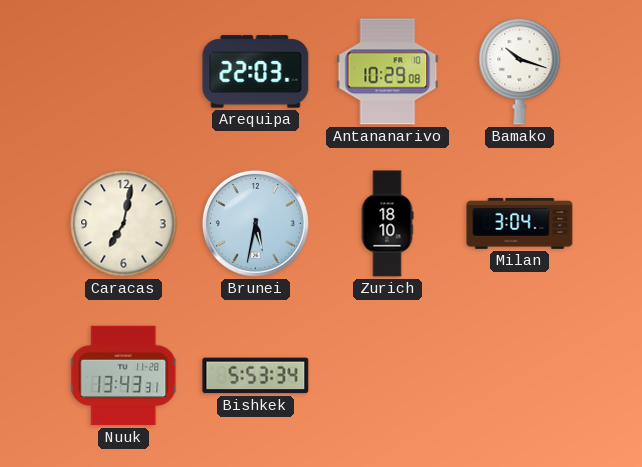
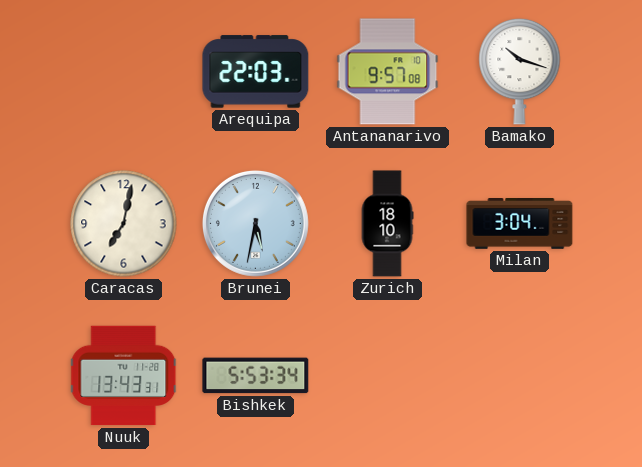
Antananarivo: 10:29 -> 9:57 (388, 72)
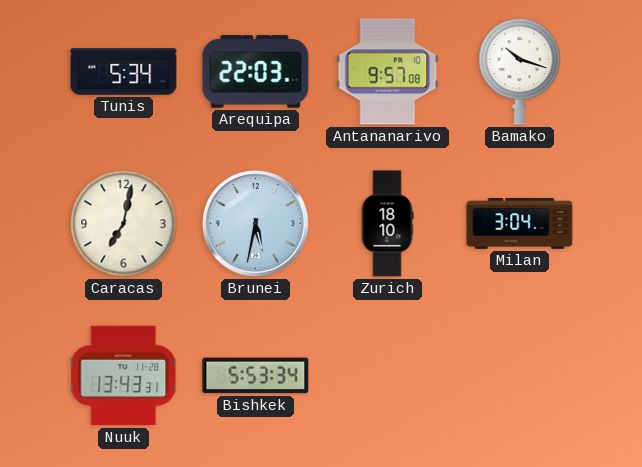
Tunis: none -> 5:34 (124, 72)
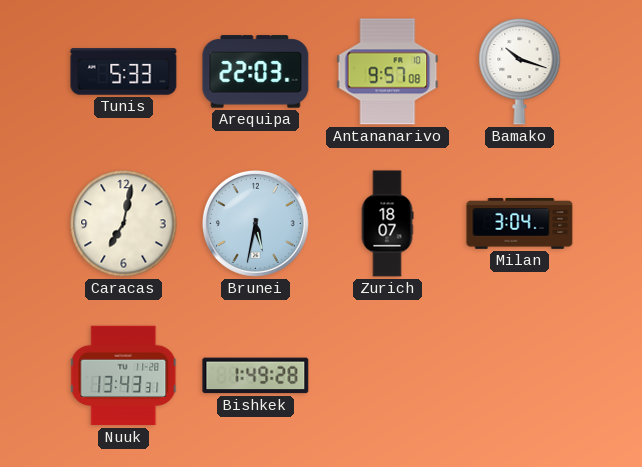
Tunis: 5:34 -> 5:33 (124, 72)
Zurich: 18:10 -> 18:07 (387, 224)
Bishkek: 5:53 -> 1:49 (256, 376)
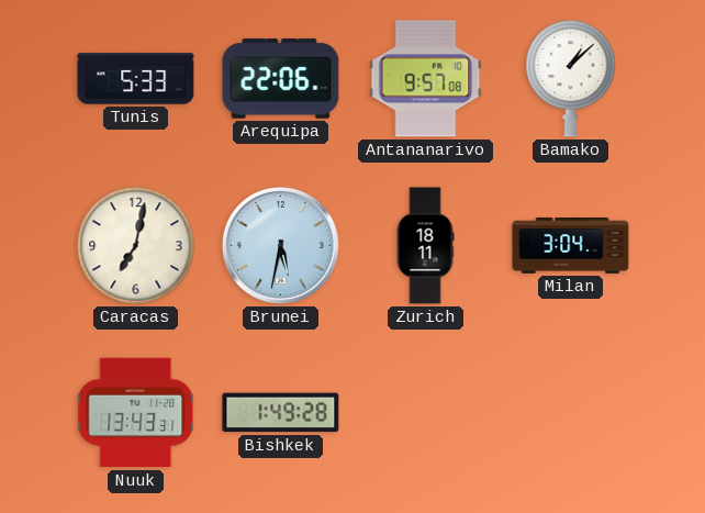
Arequipa: 22:03 -> 22:06 (281, 79)
Bamako: 10:18 -> 1:08 (571, 78)
Zurich: 18:07 -> 18:11 (425, 246)
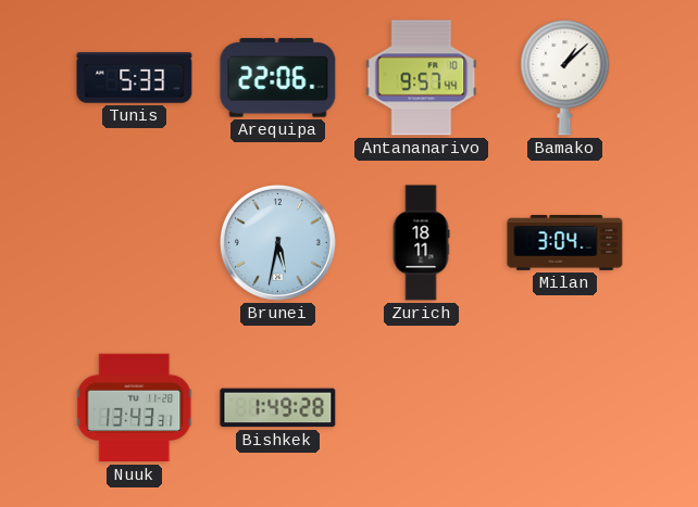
Antananarivo: 9:57:08 -> 9:57:44 (422, 78)
Caracas: 7:02 -> none (136, 246)
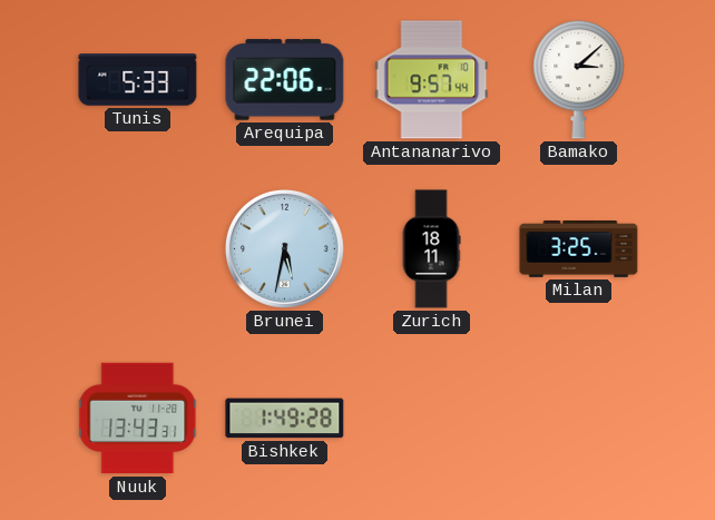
Bamako: 1:08 -> 3:08 (579, 79)
Milan: 3:04 -> 3:25 (579, 249)
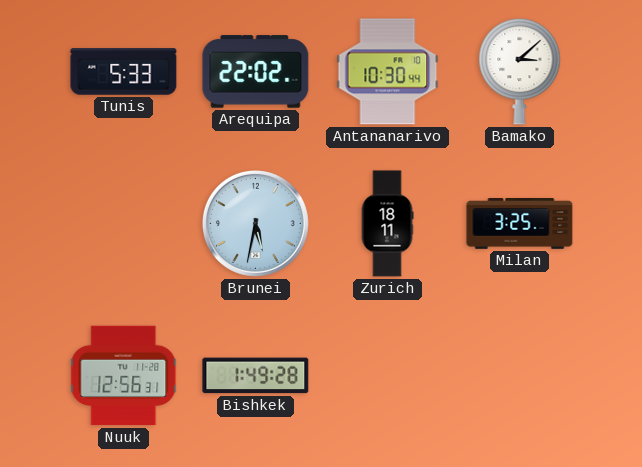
Arequipa: 22:06 -> 22:02 (256, 72)
Antananarivo: 9:57 -> 10:30 (388, 72)
Nuuk: 13:43 -> 12:56 (124, 376)
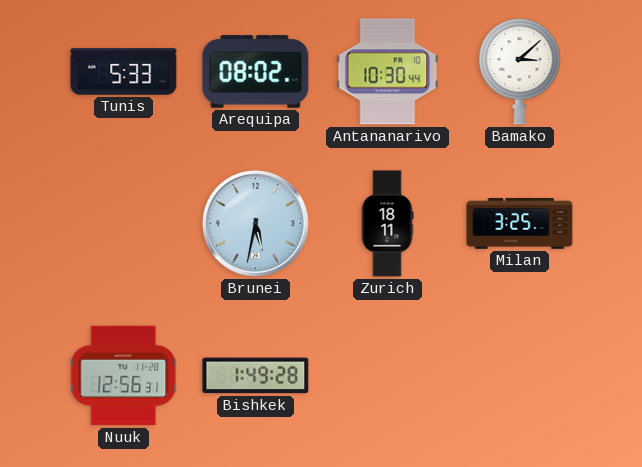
Arequipa: 22:02 -> 08:02 (256, 72)
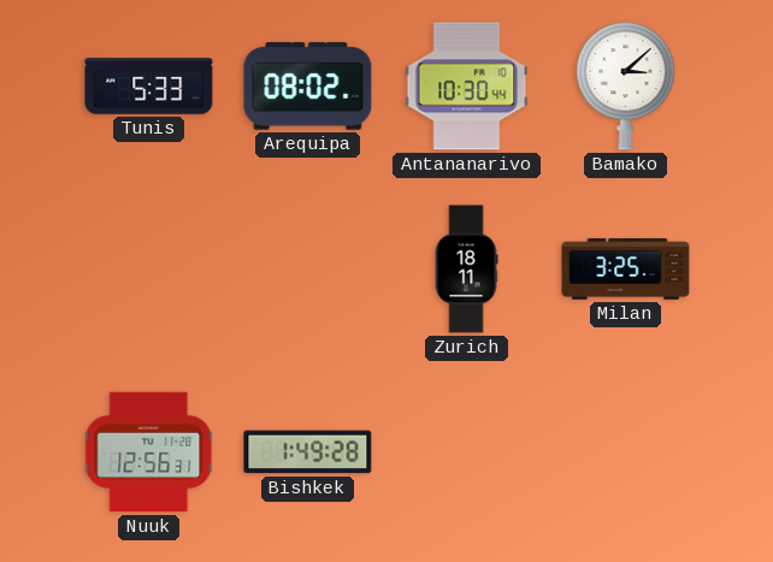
Brunei: 5:32 -> none (255, 223)
